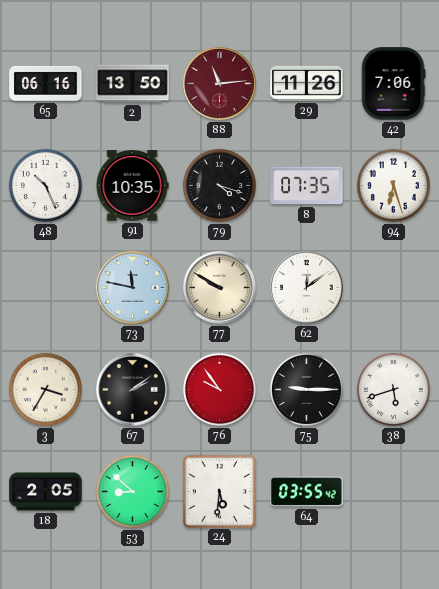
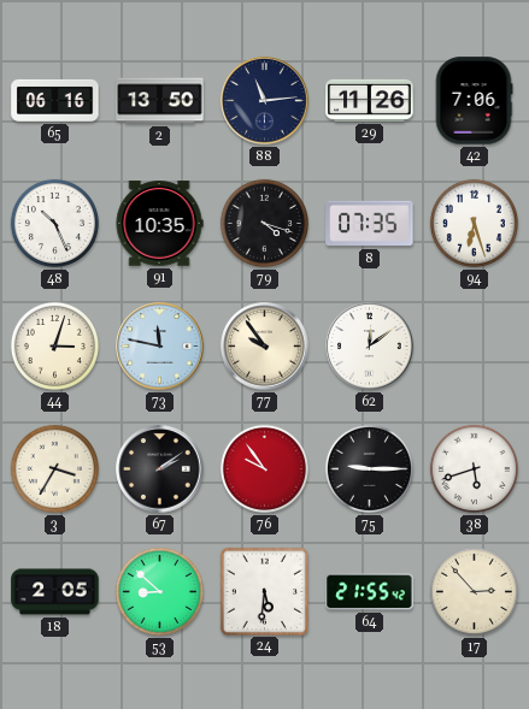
88 dial: burgundy -> navy (265, 101)
44: none -> 3:03 (54, 345)
77: 9:50 -> 9:54 (265, 347)
64: 03:55 -> 21:55 (370, 592)
17: none -> 2:53 (474, 591)
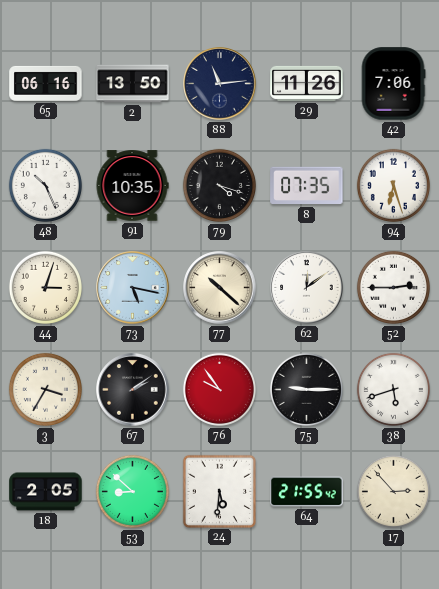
73: 11:47 -> 5:17 (133, 288)
77: 9:54 -> 10:22 (220, 288)
52: none -> 2:45 (393, 287)
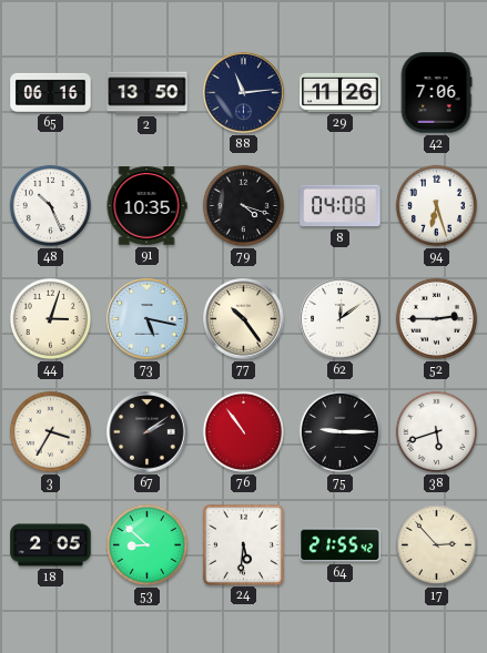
8: 07:35 -> 04:08 (341, 206)
77: 10:22 -> 10:24 (244, 319)
76: 9:54 -> 10:54 (243, 431)
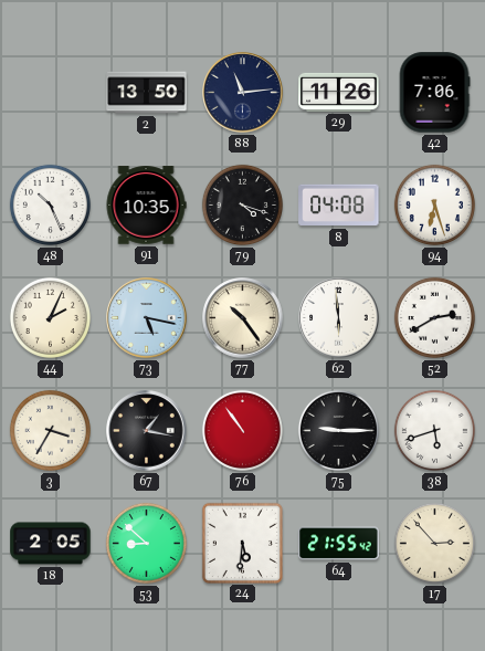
65: 06:16 -> none (51, 92)
44: 3:03 -> 2:04 (50, 317)
62: 12:09 -> 5:59 (339, 318)
52: 2:45 -> 2:40 (434, 317)
67: 2:09 -> 1:17 (147, 431)
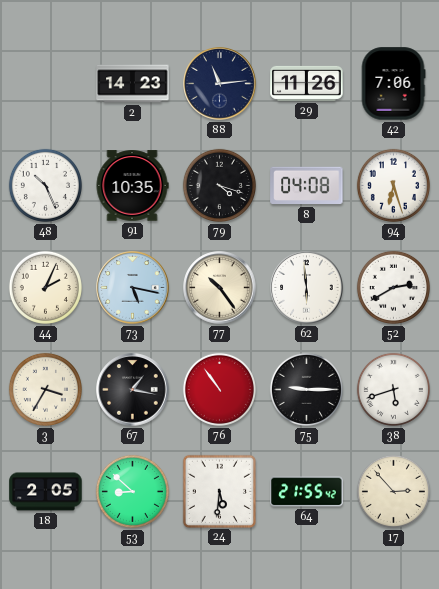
2: 13:50 -> 14:23 (133, 84)
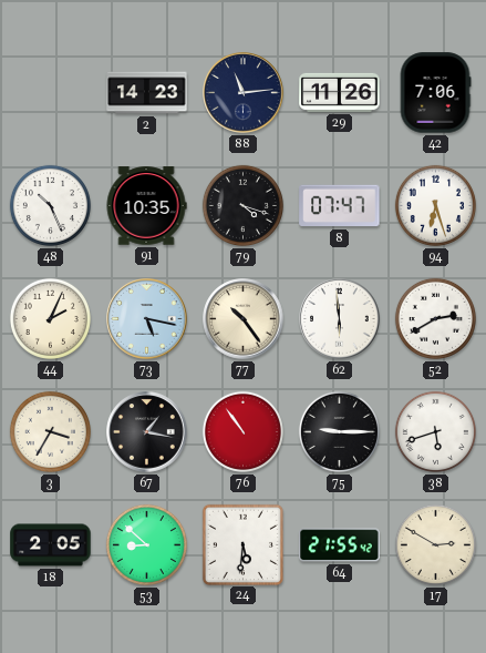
8: 04:08 -> 07:47 (340, 206)
17: 2:53 -> 2:50 (435, 544)
